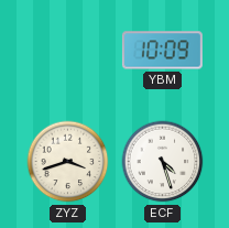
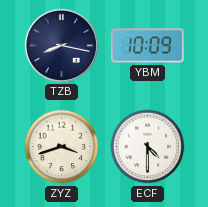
TZB: none -> 8:17 (61, 45)
ECF: 4:27 -> 4:30 (148, 147)
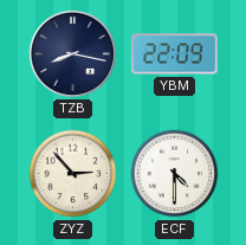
YBM: 10:09 -> 22:09 (174, 54)
ZYZ: 3:42 -> 2:53 (73, 174)
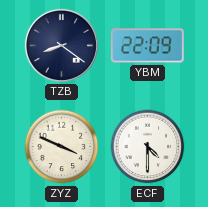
TZB: 8:17 -> 8:21 (61, 45)
ZYZ: 2:53 -> 3:49 (62, 147)
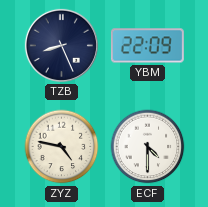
TZB: 8:21 -> 8:26 (61, 45)
ZYZ: 3:49 -> 4:47 (62, 147)
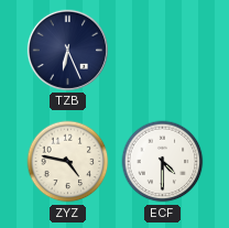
TZB: 8:26 -> 6:26 (67, 50)
YBM: 22:09 -> none (147, 46)
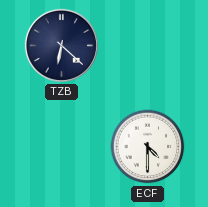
TZB: 6:26 -> 6:22 (61, 45)
ZYZ: 4:47 -> none (68, 162)
